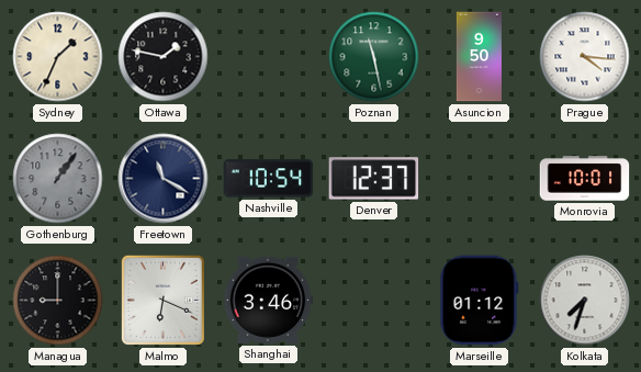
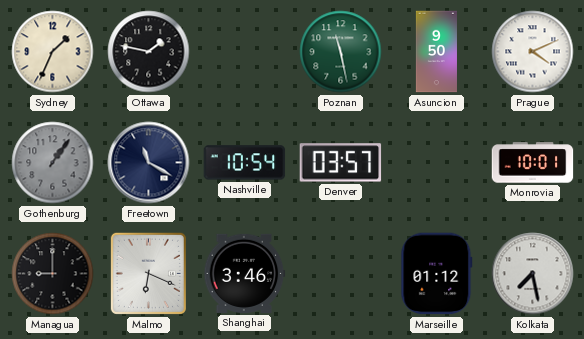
Prague: 4:16 -> 4:11 (533, 52)
Denver: 12:37 -> 03:57 (341, 163)
Kolkata: 7:33 -> 7:28 (533, 274)
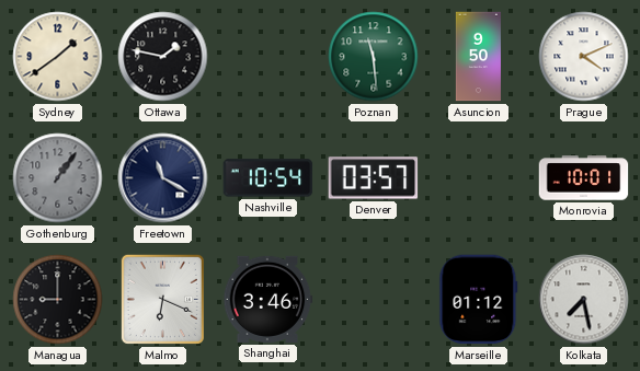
Sydney: 1:34 -> 1:39 (58, 57)
Poznan: 11:28 -> 11:29 (374, 57)
